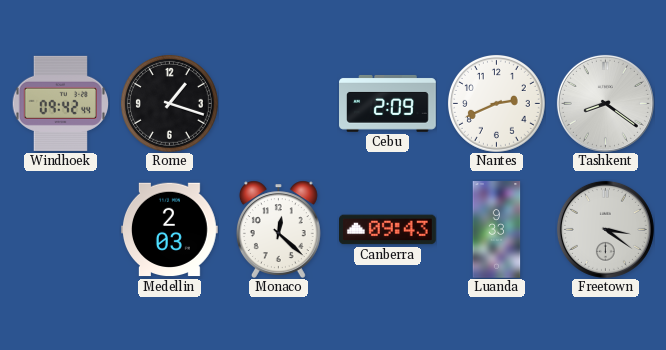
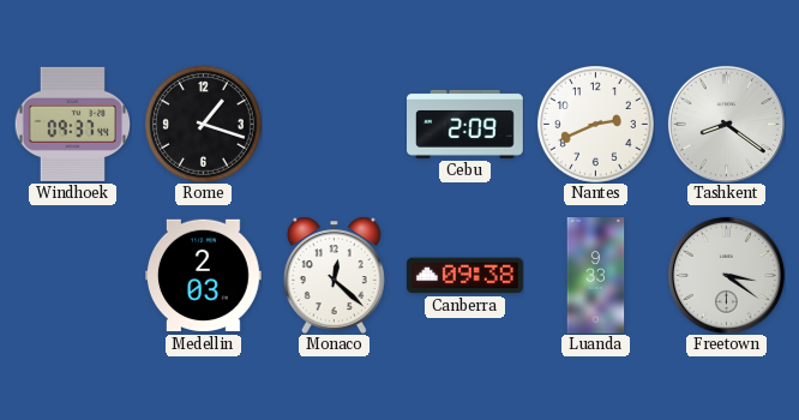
Windhoek: 09:42 -> 09:37 (72, 124)
Canberra: 09:43 -> 09:38 (465, 276)
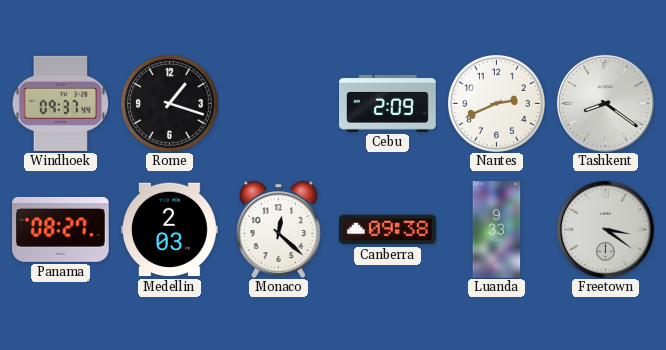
Panama: none -> 08:27 (61, 230)
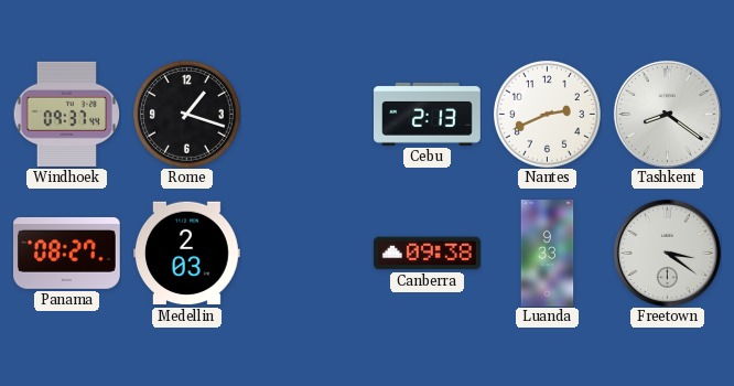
Cebu: 2:09 -> 2:13 (428, 114)
Monaco: 12:22 -> none (278, 229)
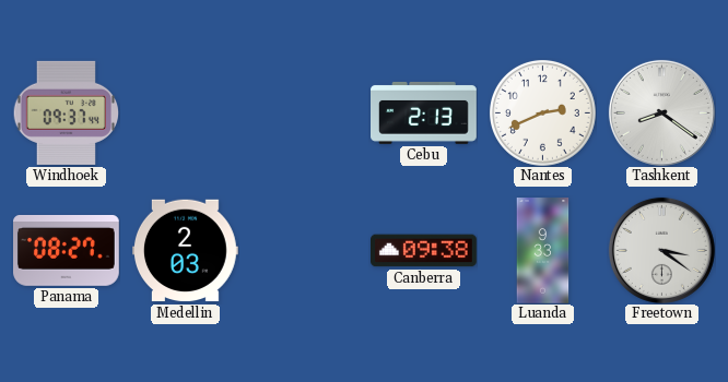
Rome: 1:18 -> none (186, 114)
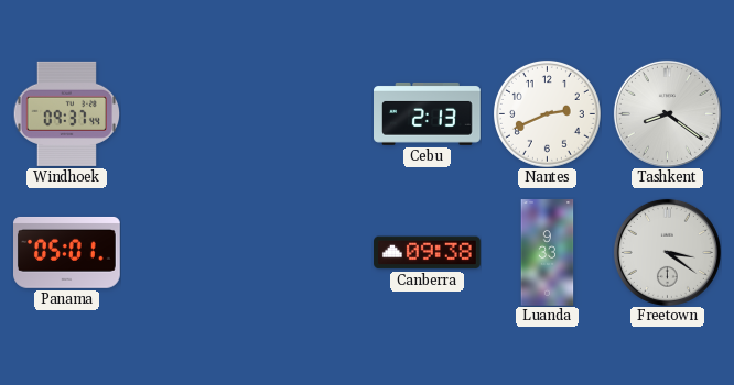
Panama: 08:27 -> 05:01 (67, 253)
Medellin: 2:03 -> none (186, 251)
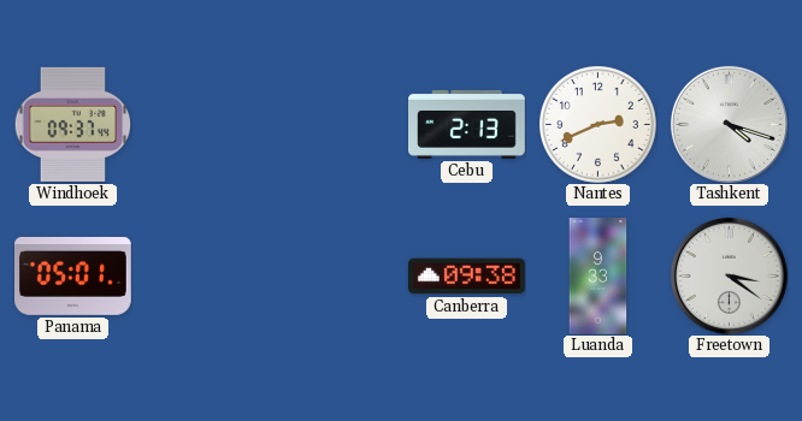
Tashkent: 8:21 -> 4:18 (729, 124)
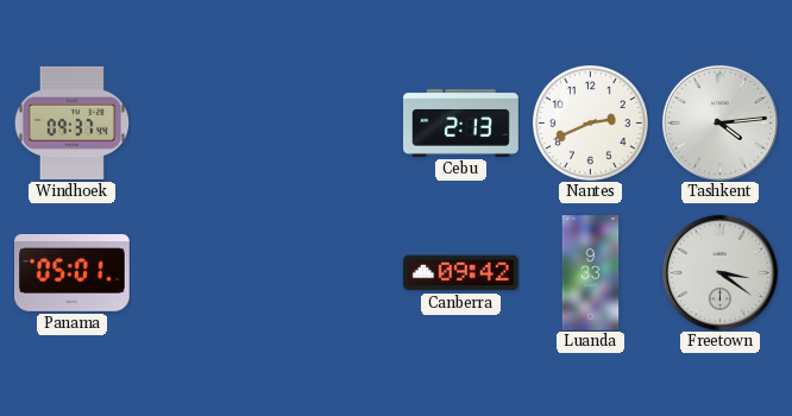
Tashkent: 4:18 -> 4:14 (719, 122)
Canberra: 09:38 -> 09:42 (461, 273)
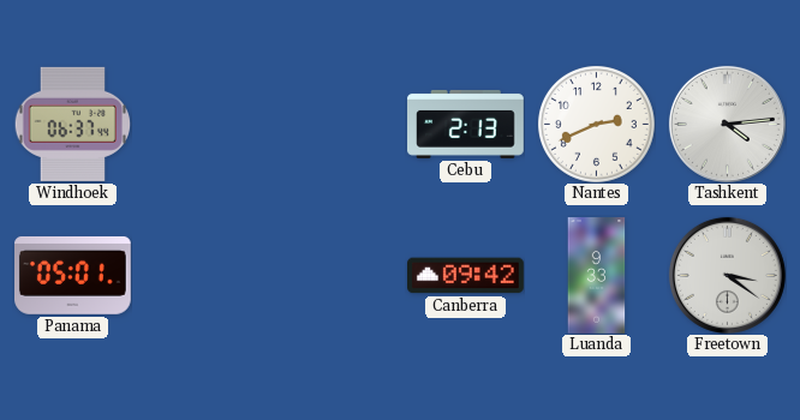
Windhoek: 09:37 -> 06:37 (72, 124)
